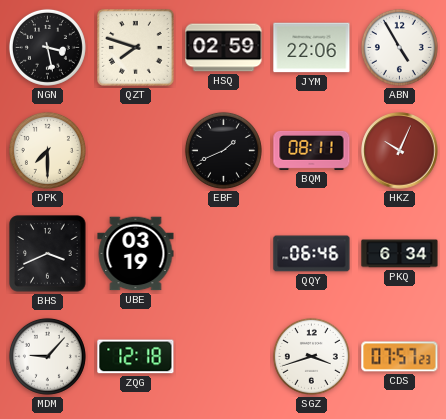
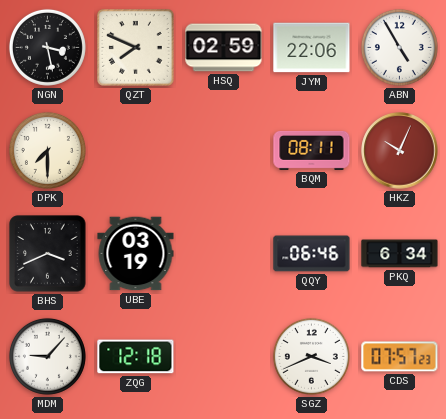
QZT: 7:48 -> 7:49 (136, 48)
EBF: 1:41 -> none (223, 150)
SGZ: 3:42 -> 3:41 (311, 356)
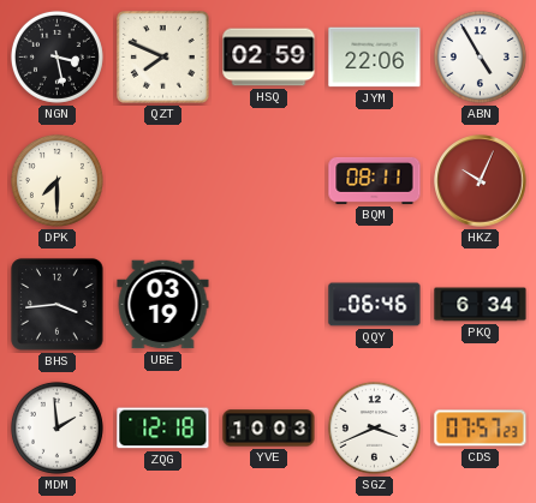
BHS: 3:41 -> 3:44 (58, 305)
MDM: 9:07 -> 1:59 (56, 427)
YVE: none -> 10:03 (269, 429)
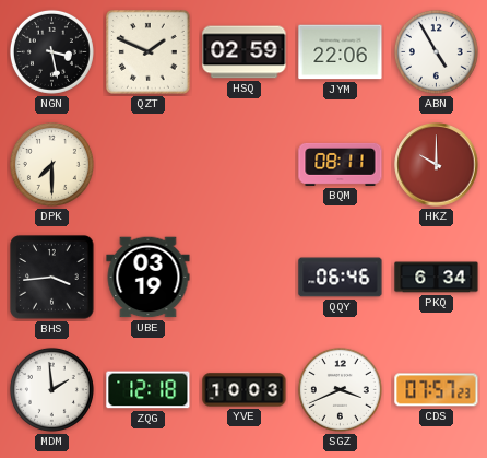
QZT: 7:49 -> 1:49 (149, 52)
HKZ: 10:04 -> 10:00 (437, 165)
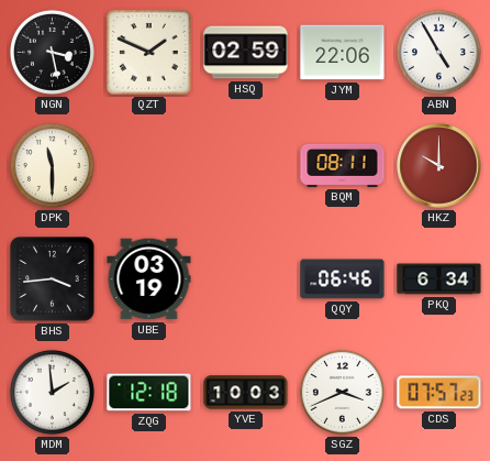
DPK: 7:30 -> 11:30 (52, 165)
